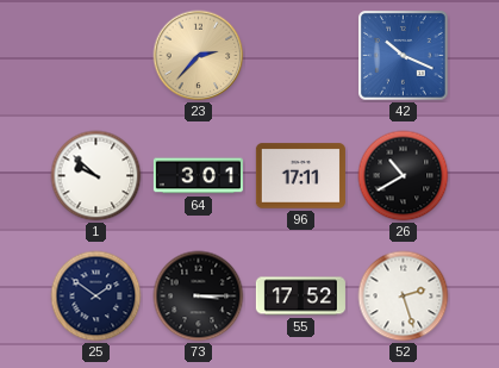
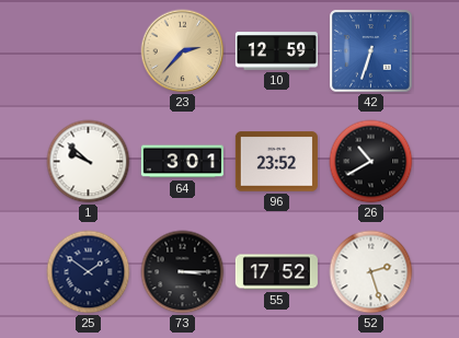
10: none -> 12:59 (276, 51)
42: 10:19 -> 6:33 (371, 51)
96: 17:11 -> 23:52 (276, 162)
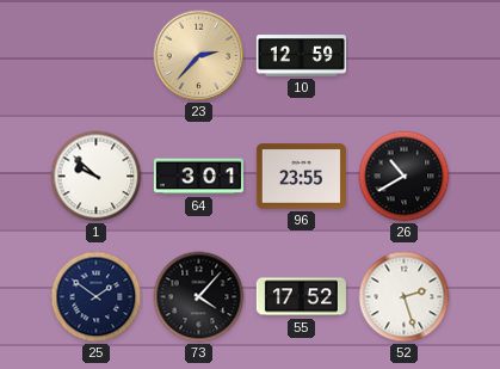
42: 6:33 -> none (371, 51)
96: 23:52 -> 23:55 (301, 177)
73: 3:15 -> 4:07 (199, 297)
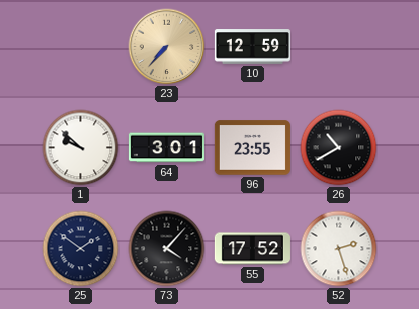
23: 2:37 -> 7:37 (167, 47)
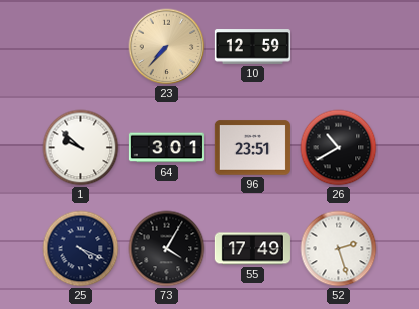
96: 23:55 -> 23:51 (252, 148)
25: 1:51 -> 4:19 (81, 249)
73: 4:07 -> 4:05 (167, 249)
55: 17:52 -> 17:49 (252, 249)
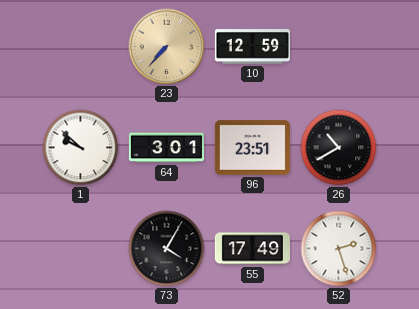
25: 4:19 -> none (81, 249)
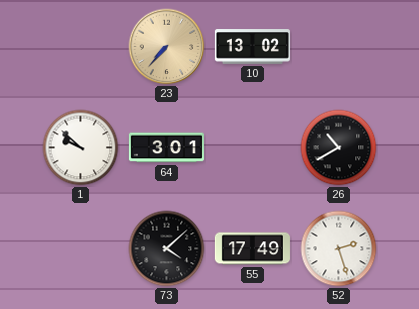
10: 12:59 -> 13:02 (252, 47)
96: 23:51 -> none (252, 148)
73: 4:05 -> 4:08 (167, 249)
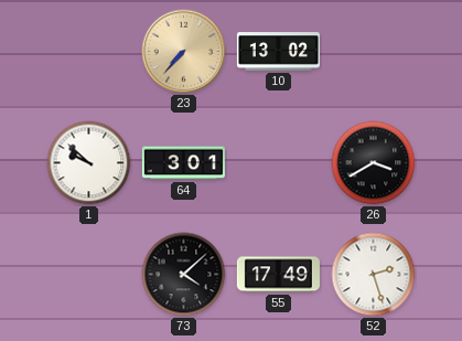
26: 10:40 -> 3:40 (374, 163)
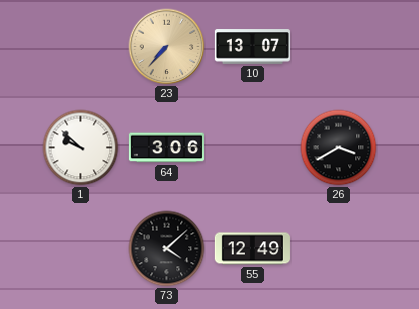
10: 13:02 -> 13:07 (252, 47)
64: 3:01 -> 3:06 (166, 148)
55: 17:49 -> 12:49 (252, 249)
52: 2:27 -> none (374, 275)
